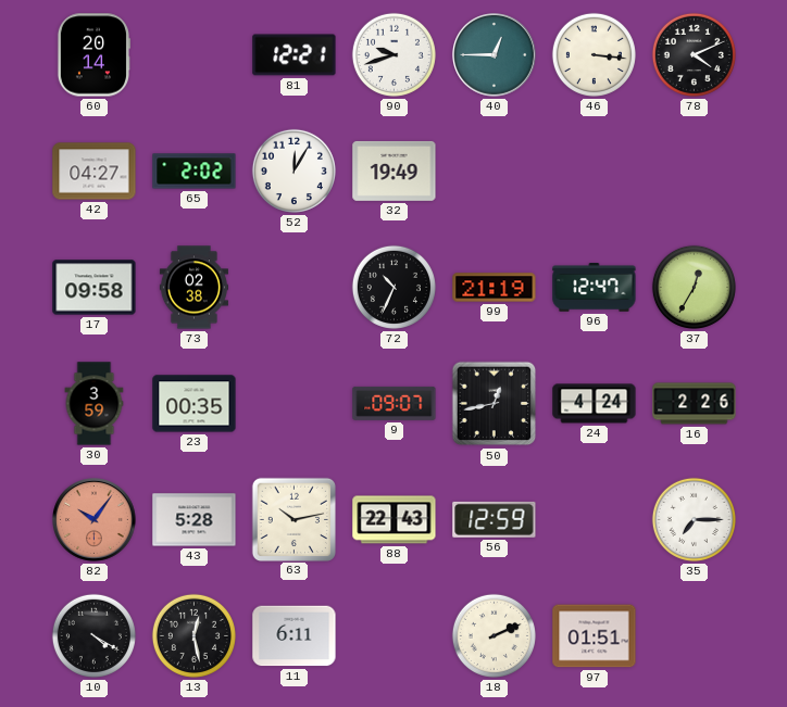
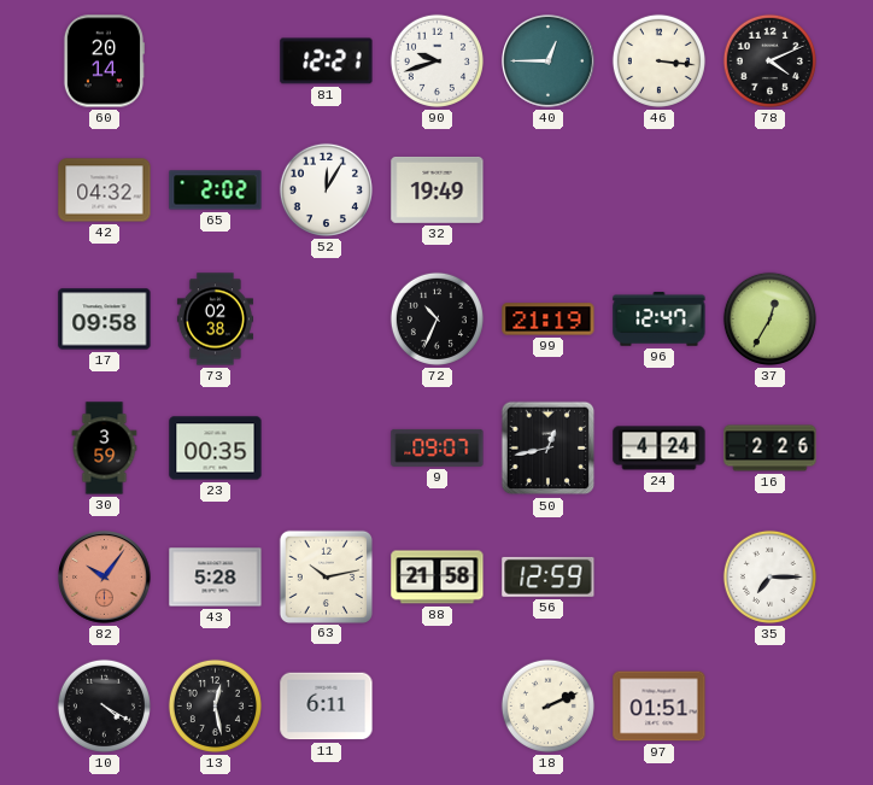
42: 04:27 -> 04:32 (105, 191)
88: 22:43 -> 21:58 (438, 578)
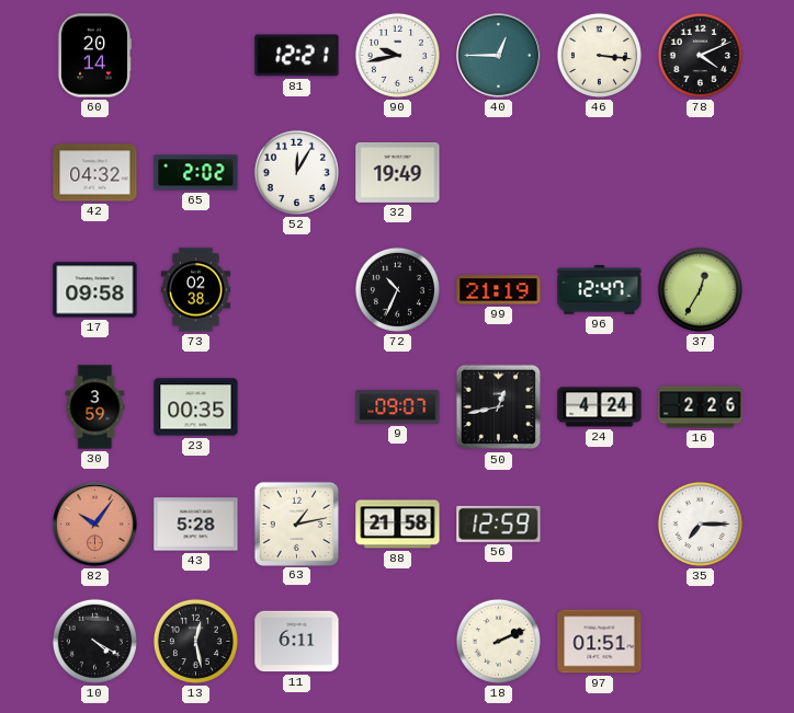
90: 9:42 -> 9:43 (397, 55)
63: 10:13 -> 1:13 (296, 524)
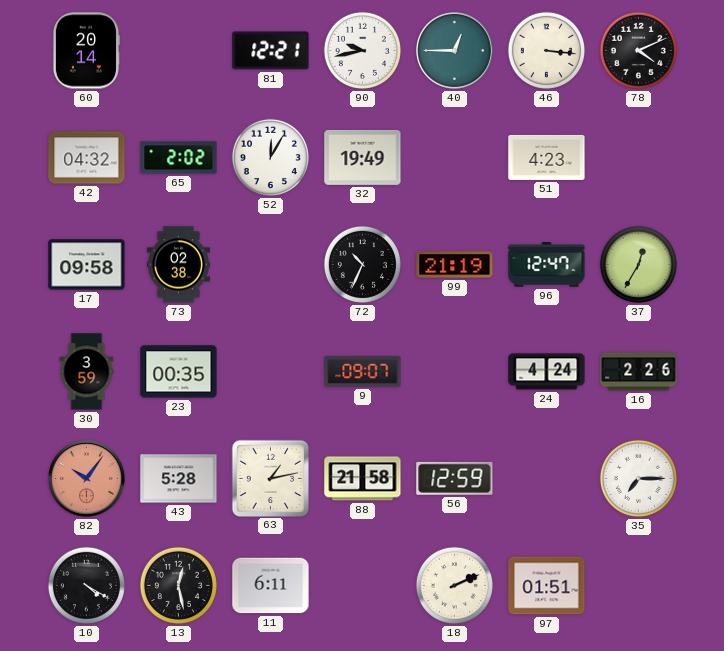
51: none -> 4:23 (547, 157)
50: 12:43 -> none (499, 407)
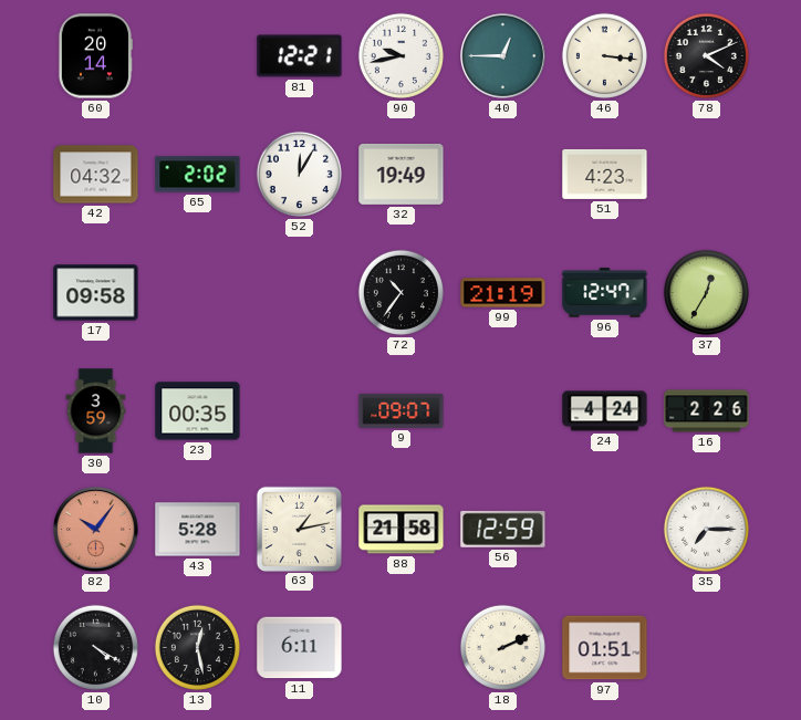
73: 02:38 -> none (178, 265)
72: 10:34 -> 10:36 (400, 292)
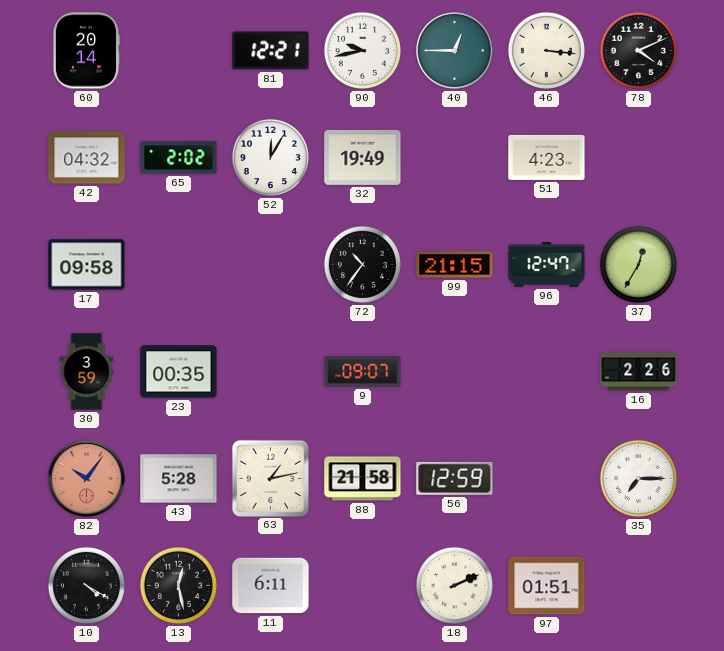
99: 21:19 -> 21:15 (455, 265)
24: 4:24 -> none (605, 411)
